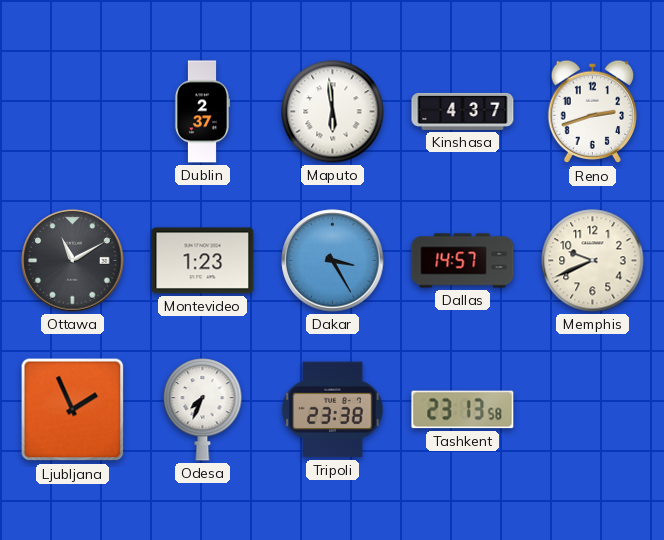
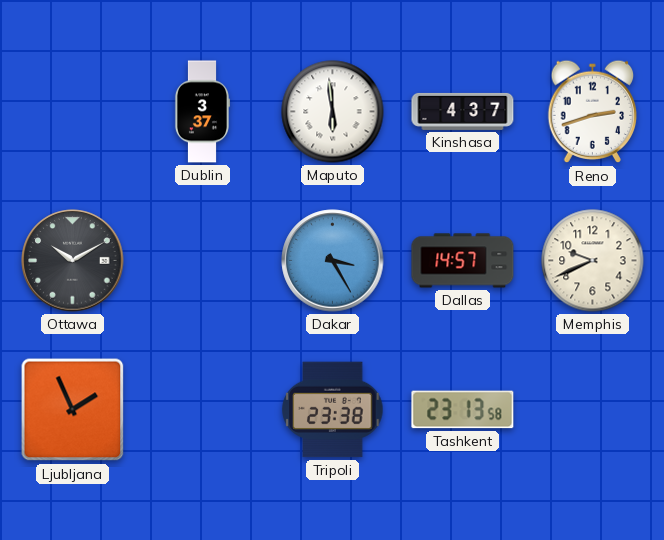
Dublin: 2:37 -> 3:37 (201, 112)
Ottawa: 11:10 -> 10:10 (73, 261)
Montevideo: 1:23 -> none (203, 261)
Odesa: 7:34 -> none (203, 410)
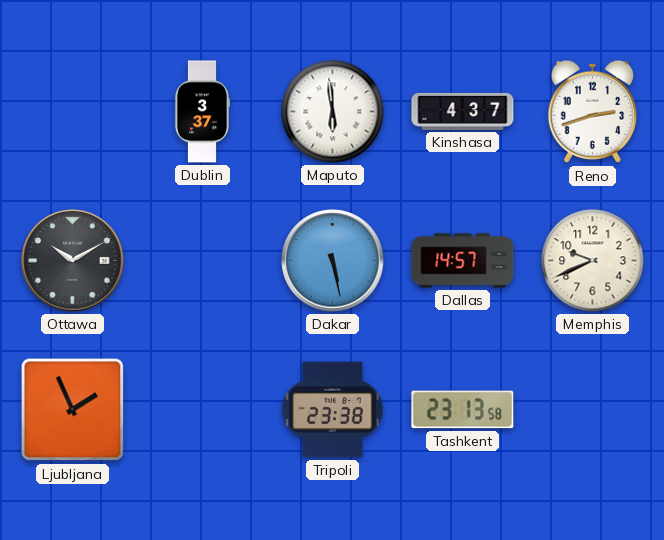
Dakar: 3:25 -> 5:28 (333, 261)
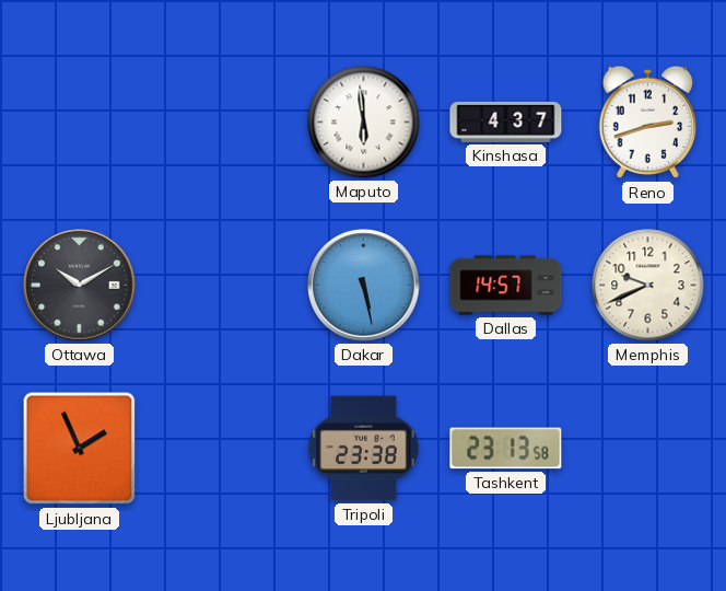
Dublin: 3:37 -> none (201, 112)
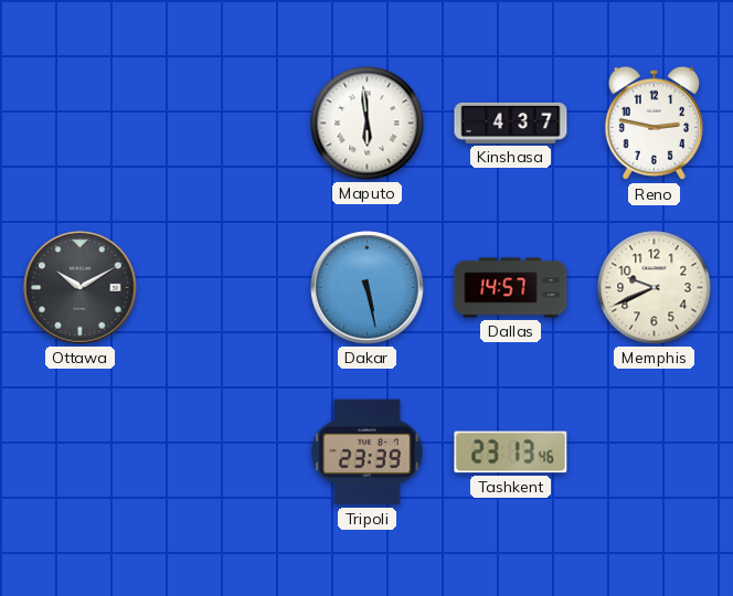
Reno: 2:42 -> 2:47 (655, 124)
Ljubljana: 1:56 -> none (80, 449)
Tripoli: 23:38 -> 23:39 (368, 453)
Tashkent: 23:13:58 -> 23:13:46 (511, 453)
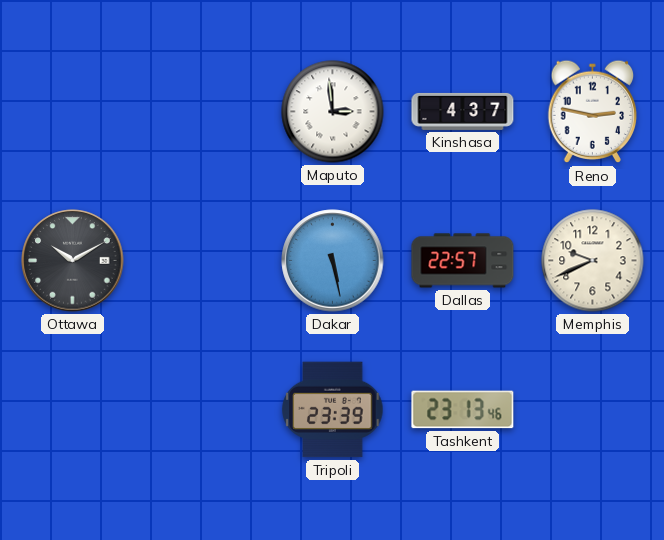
Maputo: 5:59 -> 2:59 (333, 112)
Dallas: 14:57 -> 22:57 (463, 261)
